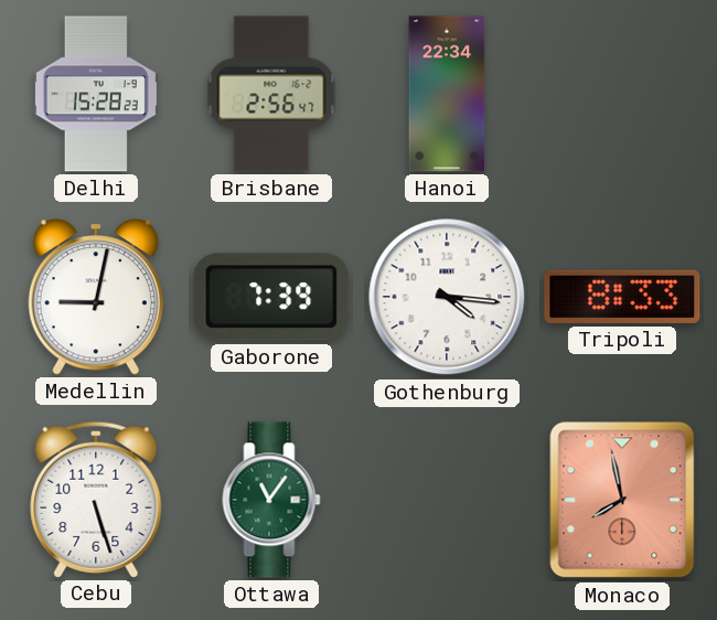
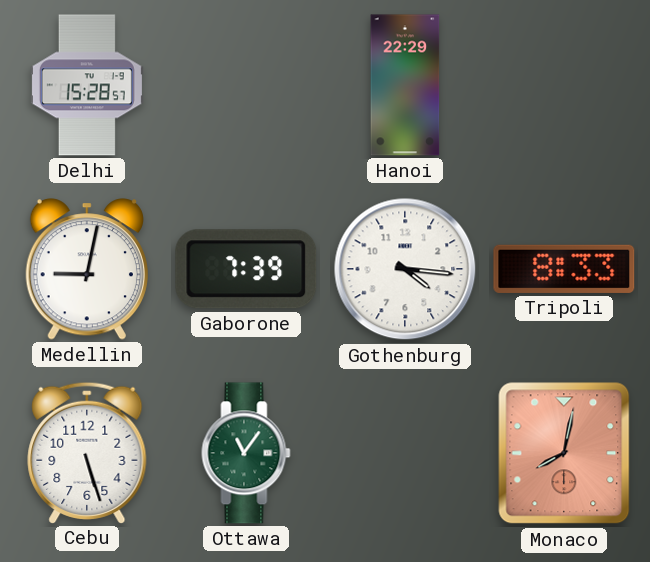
Delhi: 15:28:23 -> 15:28:57 (87, 85)
Brisbane: 2:56 -> none (271, 94)
Hanoi: 22:34 -> 22:29 (405, 85)
Monaco: 7:58 -> 8:02 (564, 453)
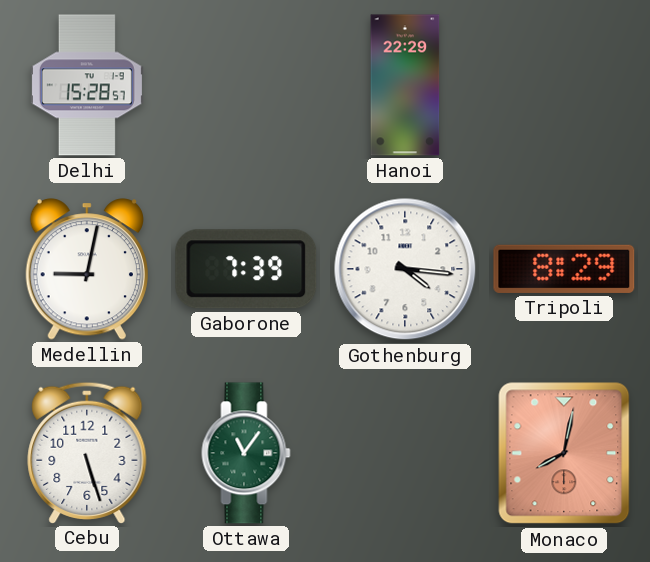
Tripoli: 8:33 -> 8:29 (564, 269)
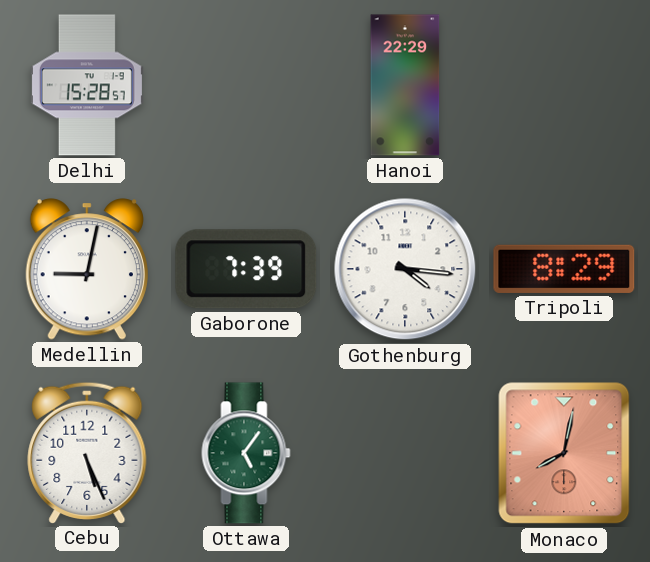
Cebu: 5:27 -> 5:26 (87, 452)
Ottawa: 11:06 -> 5:06 (246, 453)
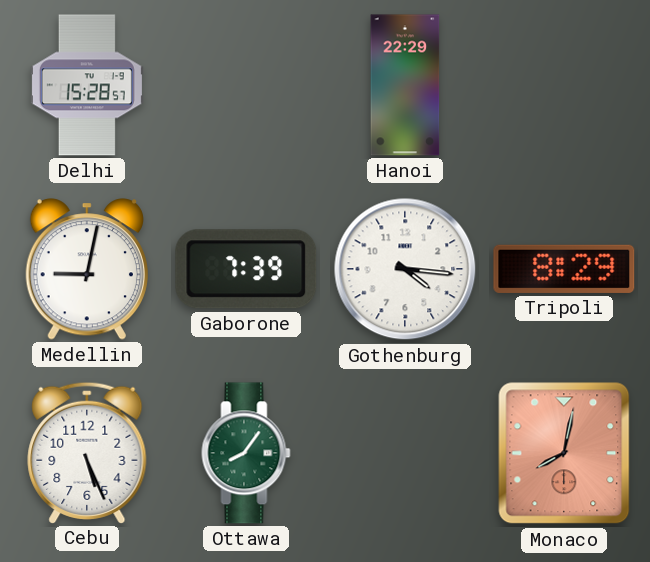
Ottawa: 5:06 -> 8:06 (246, 453)
